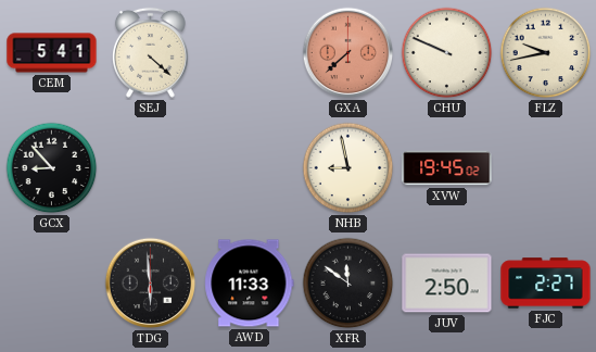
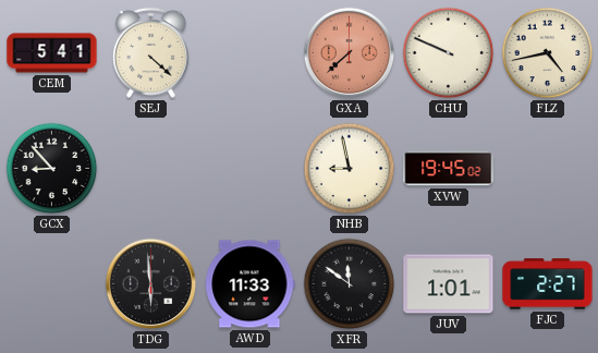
FLZ: 9:43 -> 4:43 (548, 53)
JUV: 2:50 -> 1:01 (449, 284)
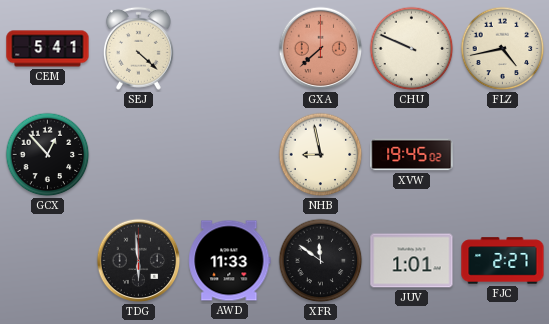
GCX: 8:53 -> 12:53 (48, 155)
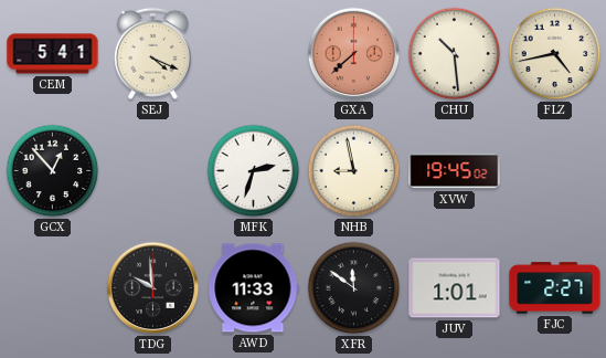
SEJ: 4:22 -> 4:19 (152, 53)
CHU: 9:49 -> 10:29 (455, 54)
MFK: none -> 2:33 (254, 171)
TDG: 5:59 -> 9:59 (153, 288)
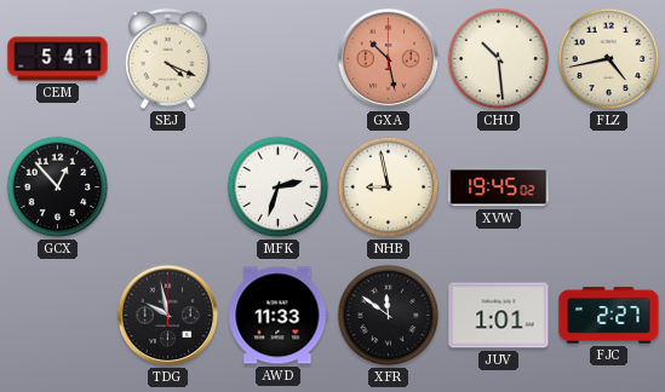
GXA: 7:38 -> 10:28 (389, 59)
TDG: 9:59 -> 9:58 (168, 316)
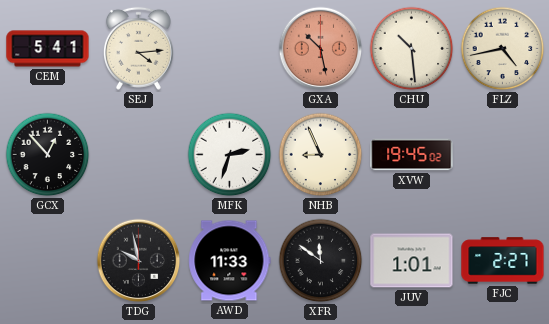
SEJ: 4:19 -> 4:14 (138, 48)
NHB: 8:58 -> 8:56 (321, 155)
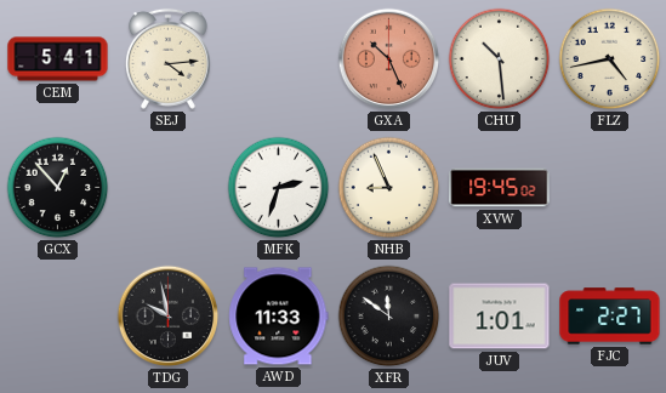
GXA: 10:28 -> 10:26 (389, 59)
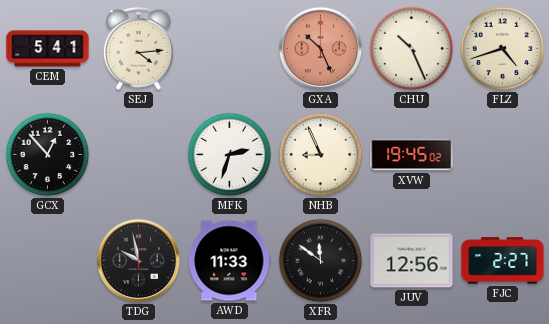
CHU: 10:29 -> 10:26 (412, 49)
FLZ: 4:43 -> 4:42 (503, 49)
JUV: 1:01 -> 12:56 (412, 261)
